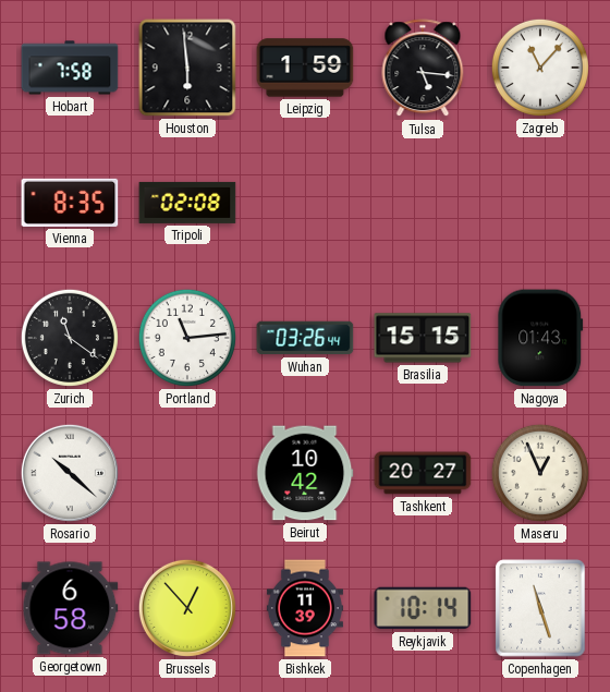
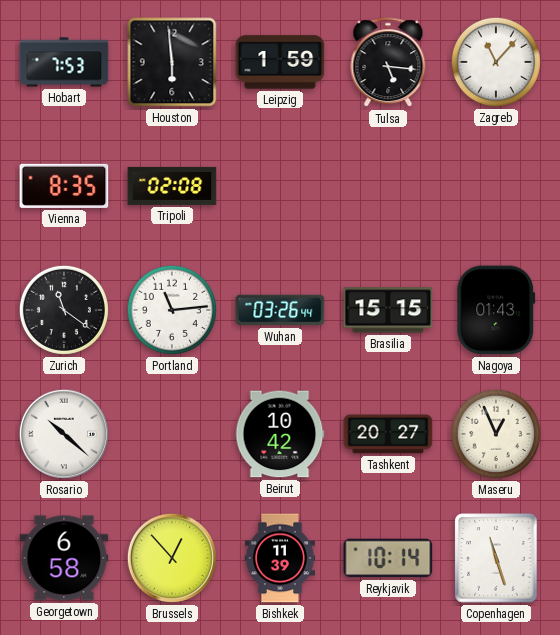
Hobart: 7:58 -> 7:53 (64, 62)
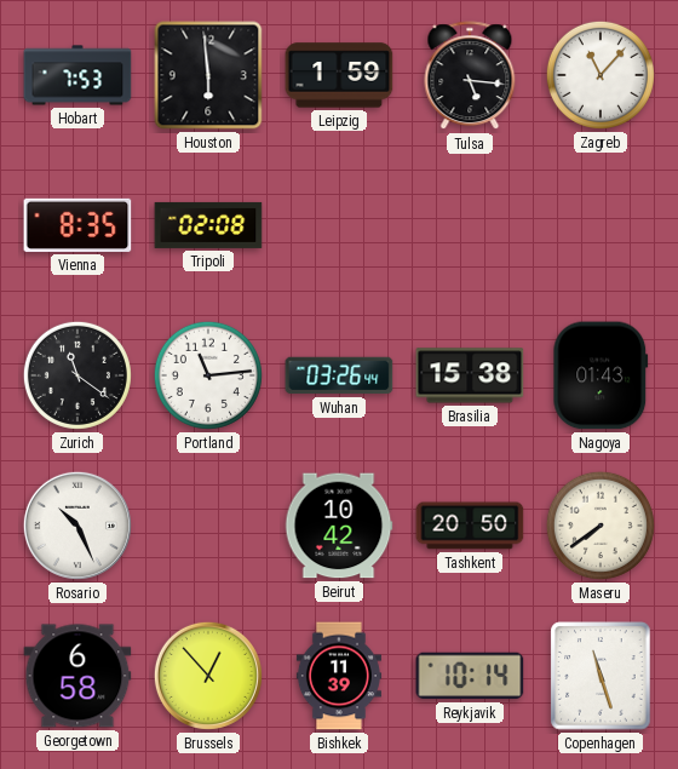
Brasilia: 15:15 -> 15:38 (470, 375)
Rosario: 10:22 -> 10:26 (77, 526)
Tashkent: 20:27 -> 20:50 (470, 526)
Maseru: 12:56 -> 7:39 (601, 526)
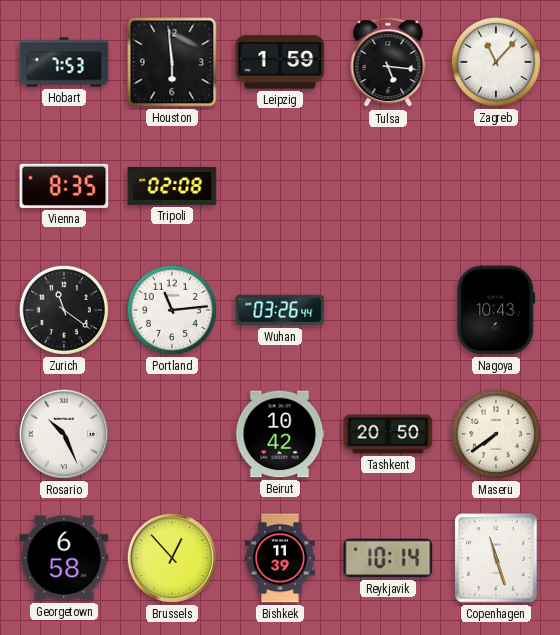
Brasilia: 15:38 -> none (470, 375)
Nagoya: 01:43 -> 10:43 (496, 310)
